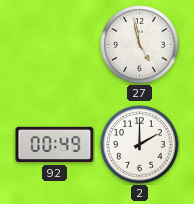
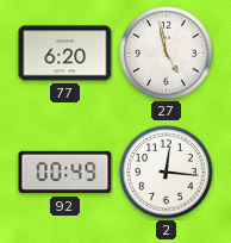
77: none -> 6:20 (65, 54)
2: 2:00 -> 12:16 (167, 173)
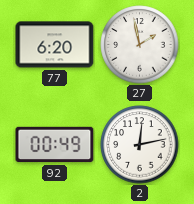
27: 4:58 -> 1:58 (140, 45)
2: 12:16 -> 12:13 (140, 145)
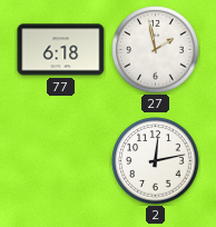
77: 6:20 -> 6:18 (61, 50)
92: 00:49 -> none (55, 145)
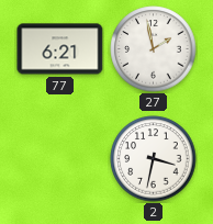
77: 6:18 -> 6:21 (60, 49)
2: 12:13 -> 3:32 (154, 159)
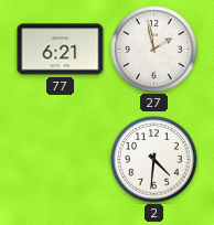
2: 3:32 -> 4:31 (154, 160)
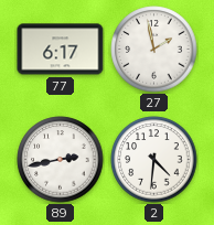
77: 6:21 -> 6:17 (61, 50)
89: none -> 2:43 (61, 160)
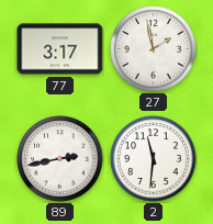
77: 6:17 -> 3:17 (60, 49)
2: 4:31 -> 11:31 (154, 159)
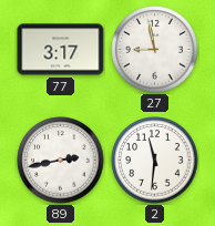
27: 1:58 -> 8:58 (155, 50)
